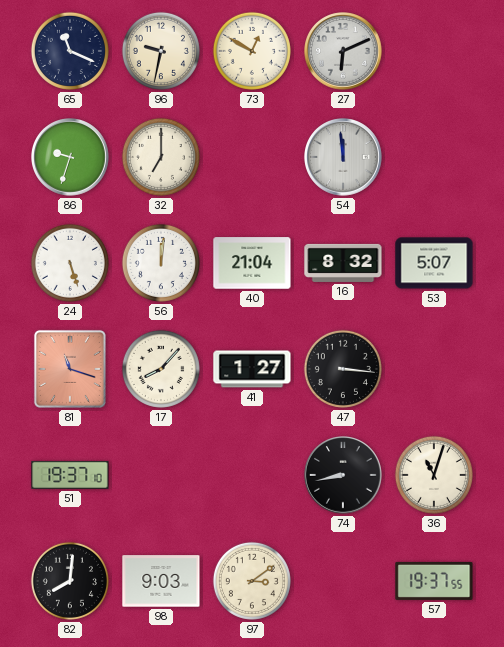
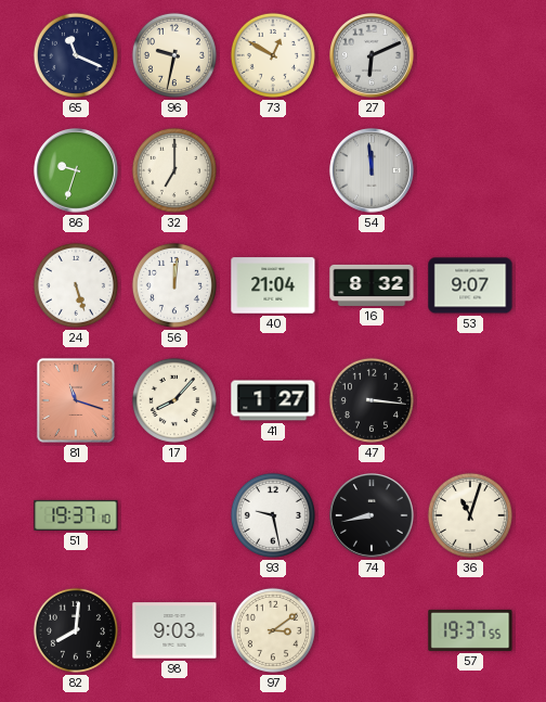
53: 5:07 -> 9:07 (470, 285)
93: none -> 9:28 (273, 515)
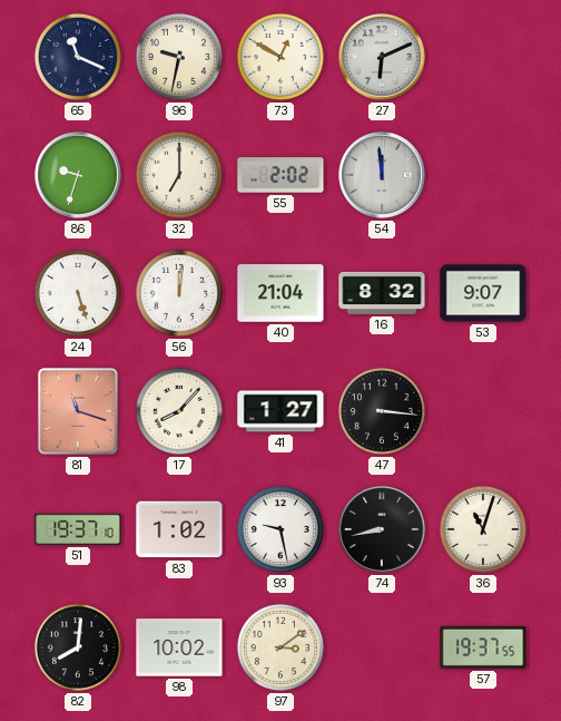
55: none -> 2:02 (280, 175)
83: none -> 1:02 (179, 529)
98: 9:03 -> 10:02 (179, 647)
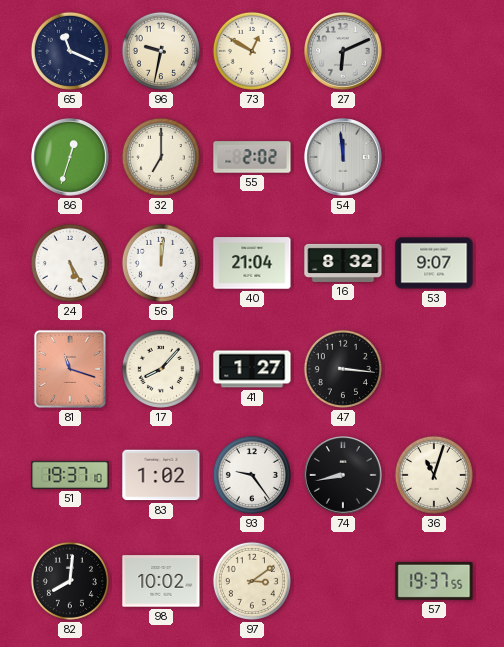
86: 9:33 -> 12:33 (71, 158)
24: 5:27 -> 5:25 (70, 263)
93: 9:28 -> 9:24 (252, 475)
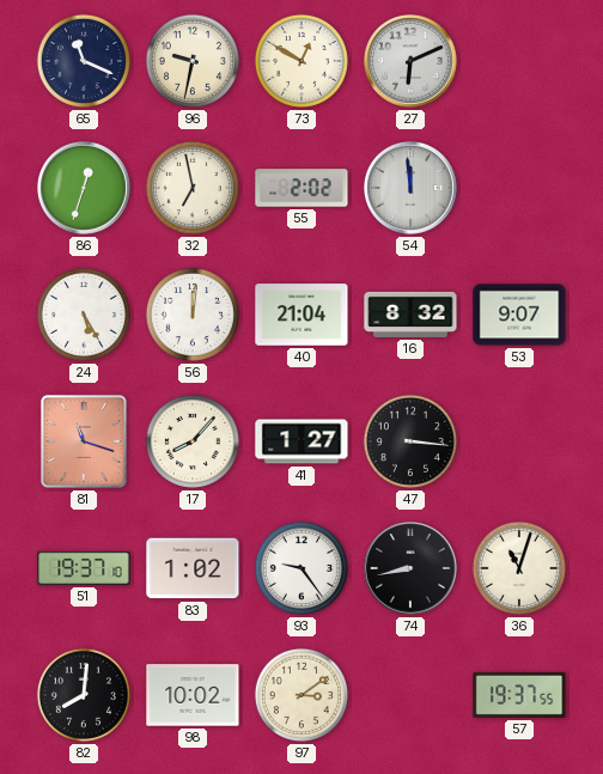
32: 7:00 -> 6:58 (193, 188)
